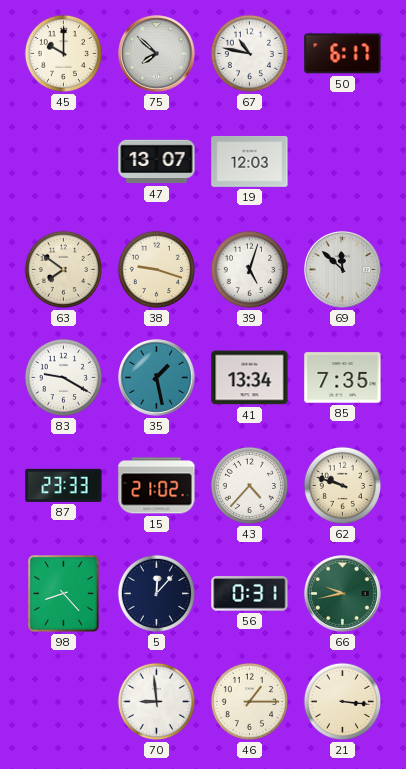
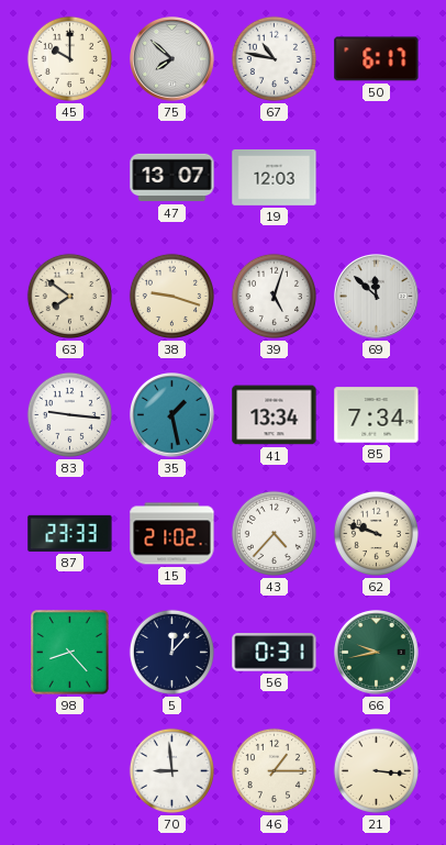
83: 9:20 -> 9:16 (69, 414)
85: 7:35 -> 7:34 (377, 415)
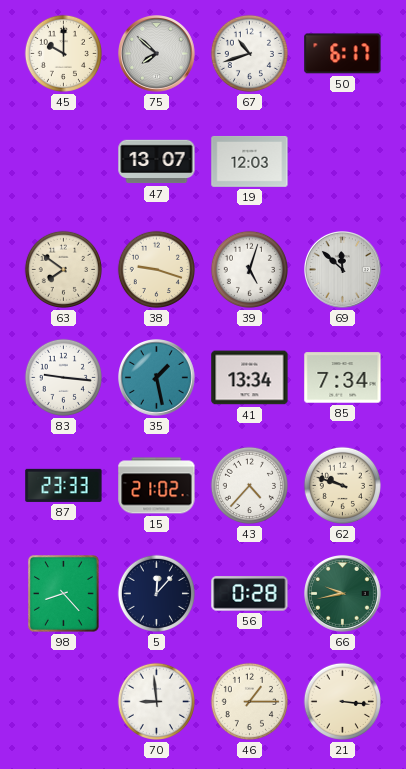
67: 10:47 -> 10:42 (249, 53)
56: 0:31 -> 0:28 (250, 594)
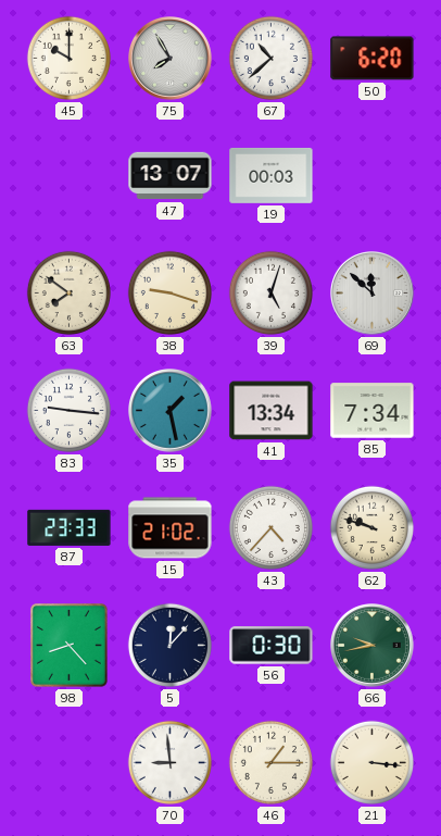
75: 7:52 -> 7:55 (171, 59)
67: 10:42 -> 10:38 (270, 58)
50: 6:17 -> 6:20 (373, 59)
19: 12:03 -> 00:03 (272, 175)
56: 0:28 -> 0:30 (272, 646)
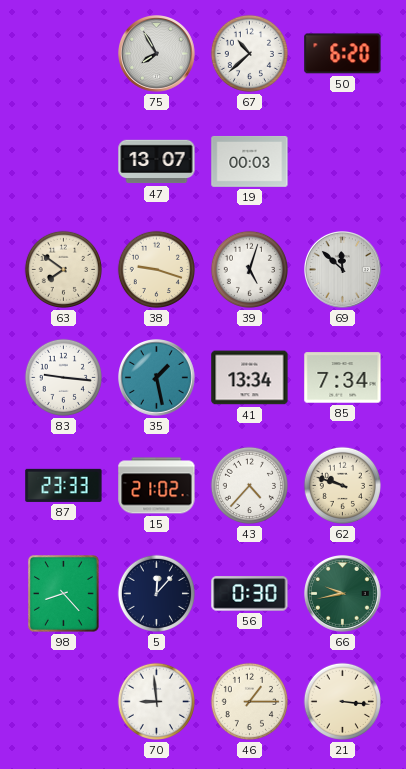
45: 10:00 -> none (68, 58)
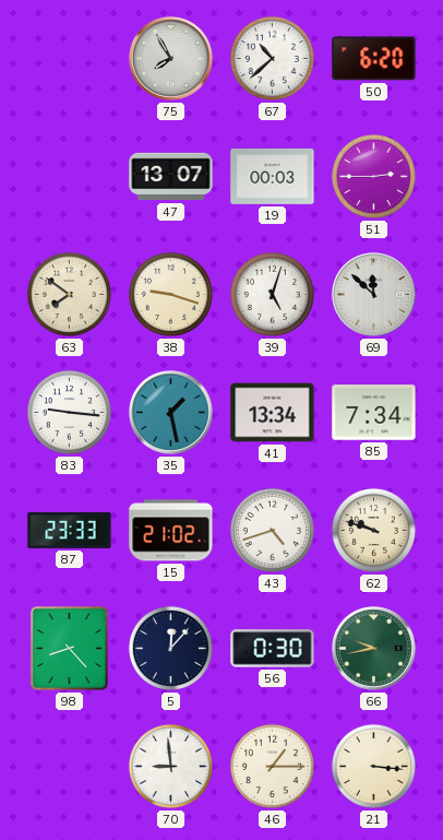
51: none -> 2:45 (373, 176)
43: 4:37 -> 4:42 (272, 530)
